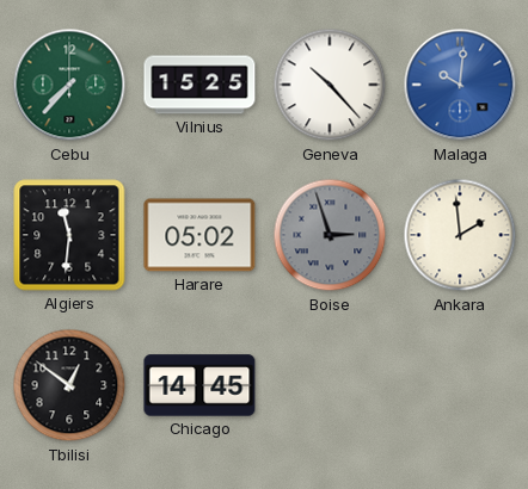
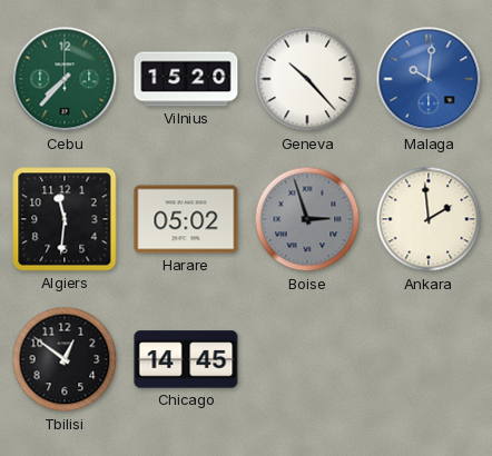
Vilnius: 15:25 -> 15:20 (186, 79)
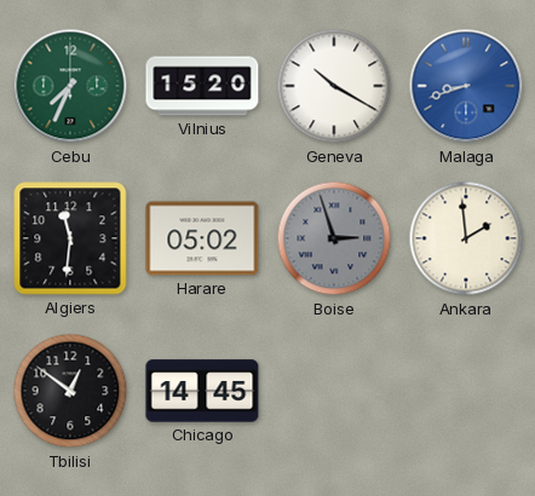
Cebu: 7:37 -> 7:34 (70, 86)
Geneva: 10:23 -> 10:20 (334, 86)
Malaga: 10:01 -> 8:42 (466, 86)
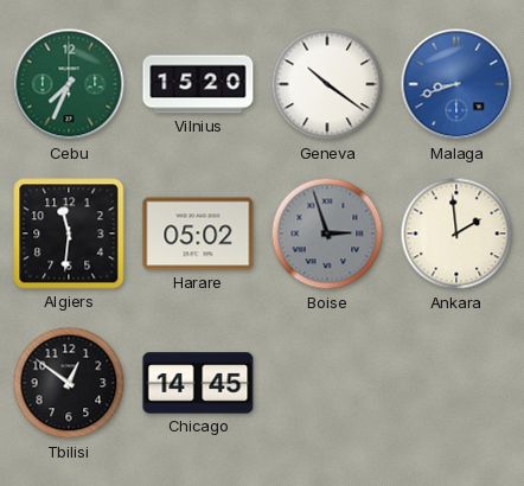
Geneva: 10:20 -> 10:21 (327, 84)
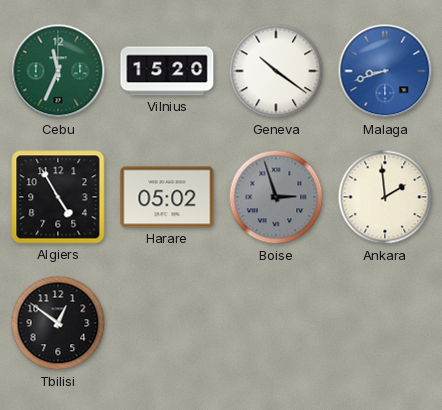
Cebu: 7:34 -> 11:34 (58, 71)
Algiers: 11:31 -> 4:55 (58, 197)
Chicago: 14:45 -> none (198, 383)
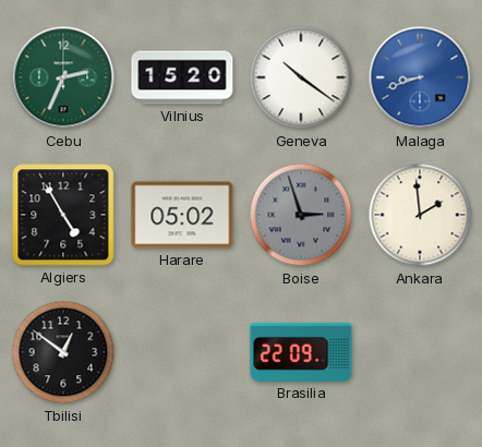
Cebu: 11:34 -> 2:34 (63, 77)
Brasilia: none -> 22:09 (301, 352)
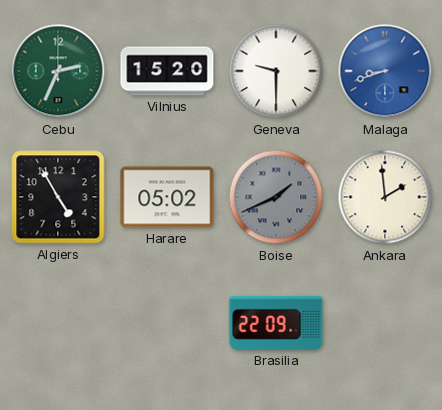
Geneva: 10:21 -> 9:30 (276, 71)
Boise: 2:57 -> 1:41 (276, 197)
Tbilisi: 12:51 -> none (63, 352)
